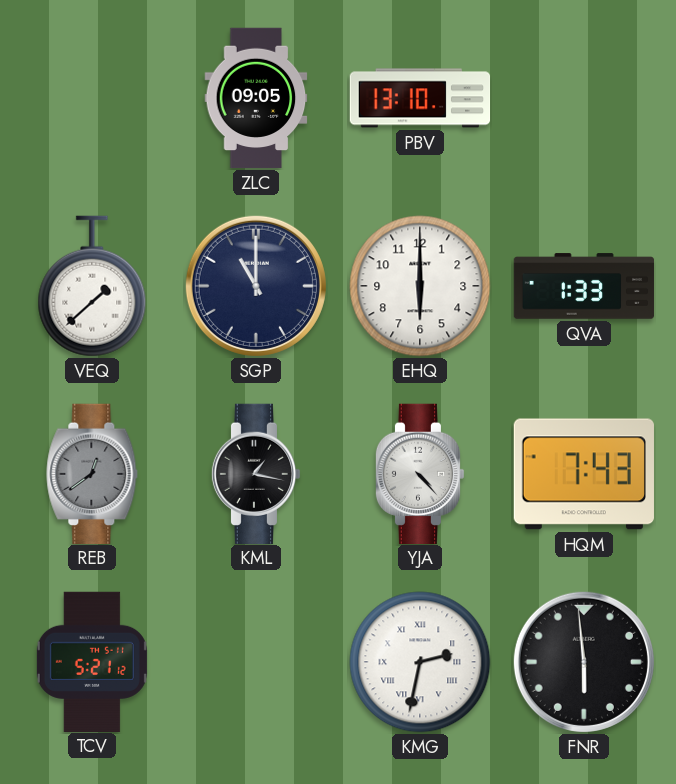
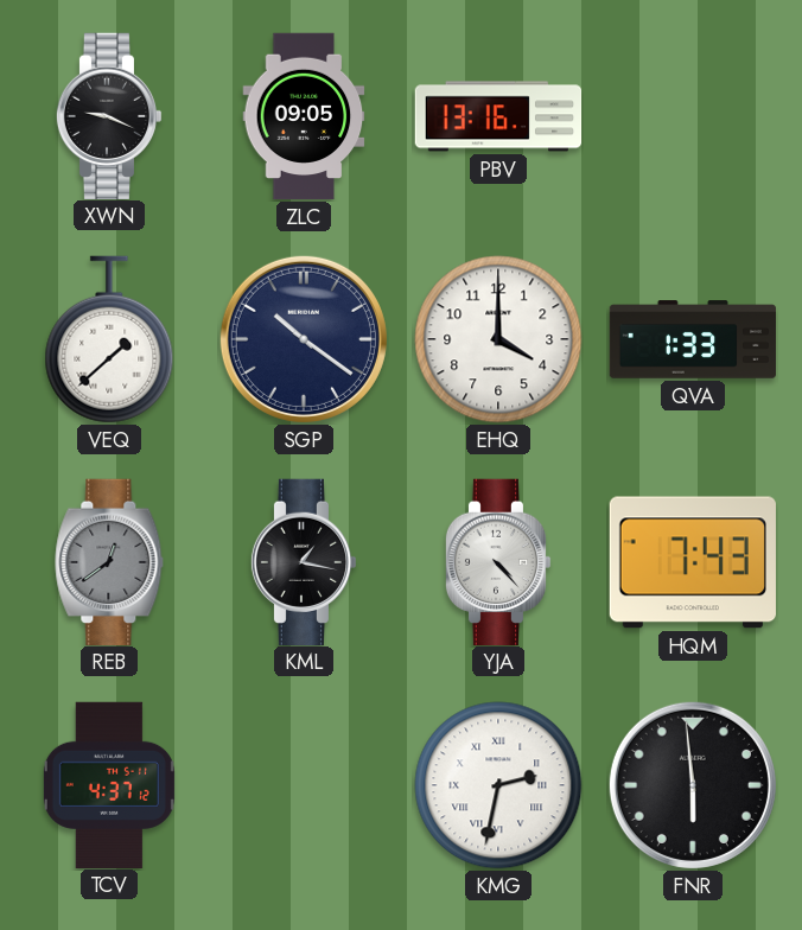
XWN: none -> 9:19 (109, 115)
PBV: 13:10 -> 13:16 (498, 116)
SGP: 11:00 -> 10:21 (304, 339)
EHQ: 6:00 -> 4:00 (498, 339)
TCV: 5:21 -> 4:37 (109, 784)
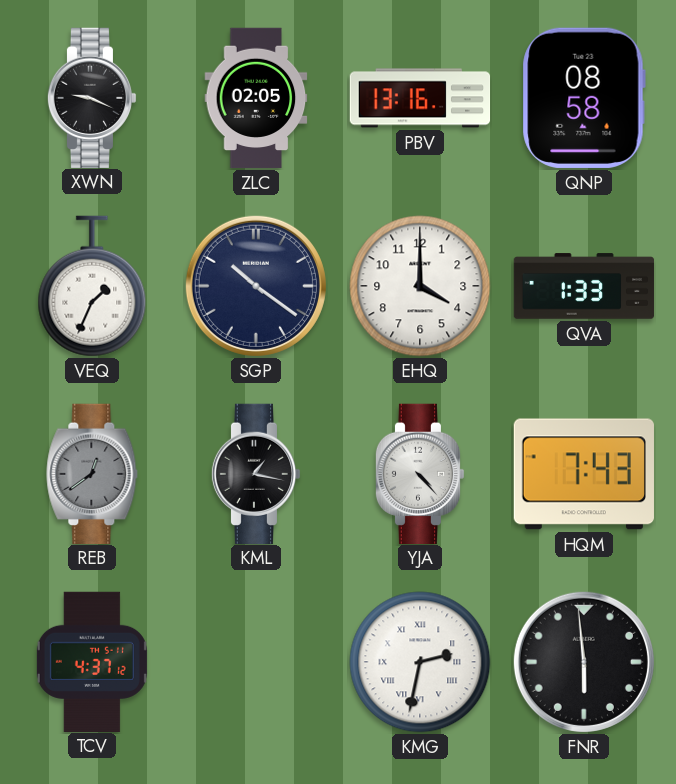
ZLC: 09:05 -> 02:05 (256, 98)
QNP: none -> 08:58 (584, 98)
VEQ: 1:38 -> 1:34 (92, 286)
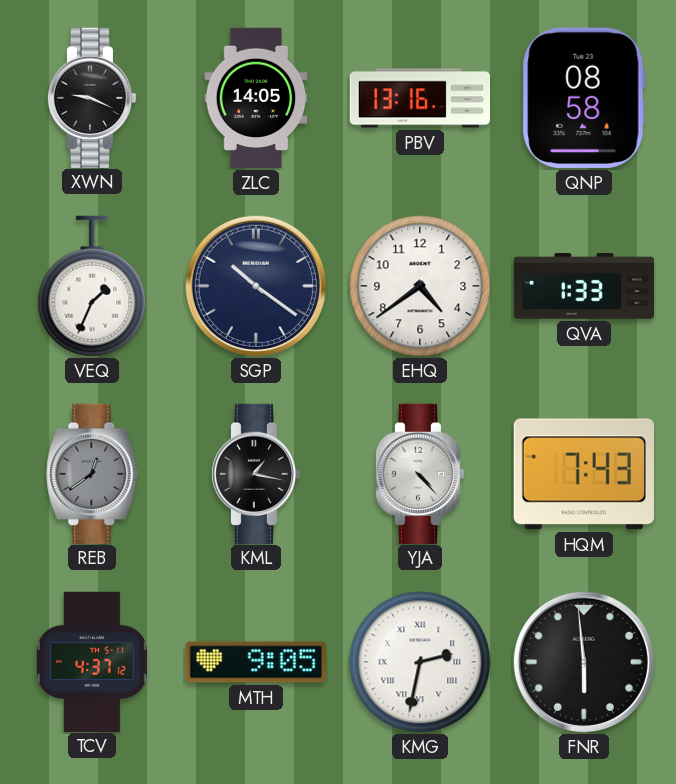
ZLC: 02:05 -> 14:05 (256, 98)
EHQ: 4:00 -> 4:39 (420, 286)
MTH: none -> 9:05 (256, 662)
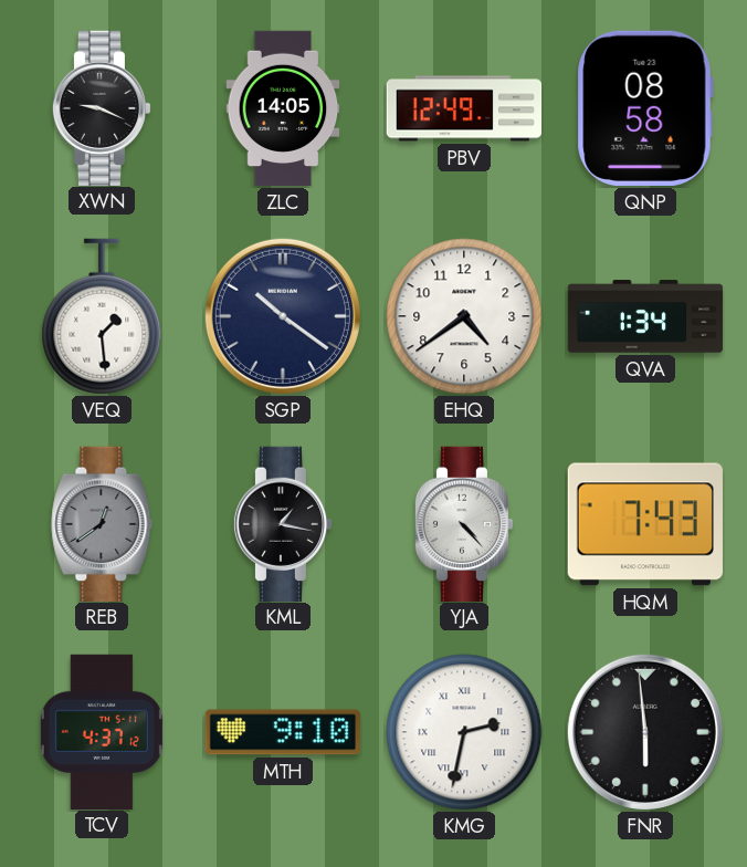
PBV: 13:16 -> 12:49 (464, 108)
VEQ: 1:34 -> 1:29 (102, 316)
QVA: 1:33 -> 1:34 (645, 316)
MTH: 9:05 -> 9:10 (283, 732)
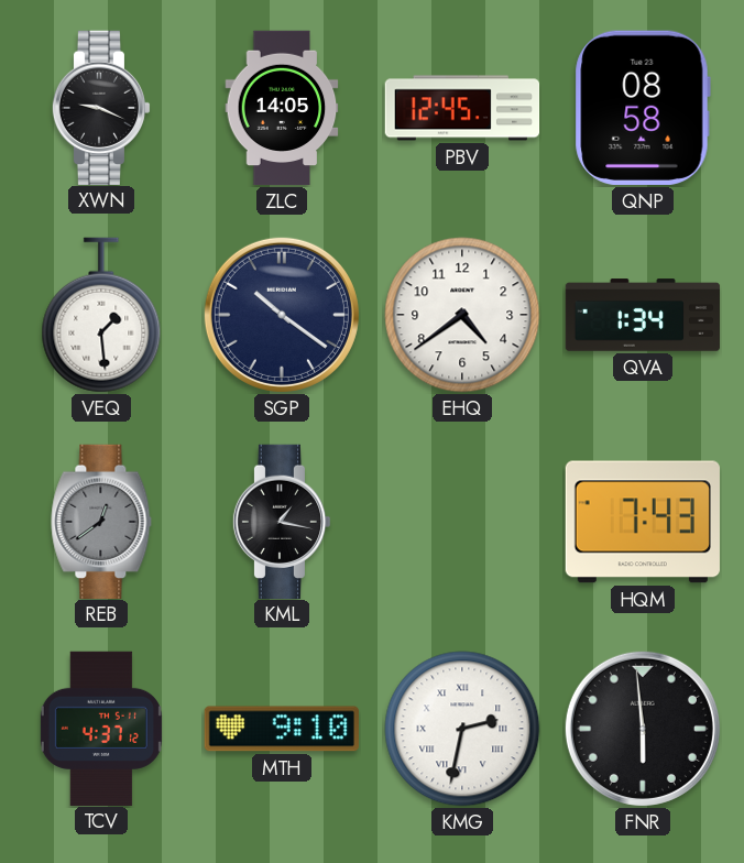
PBV: 12:49 -> 12:45 (462, 108)
YJA: 4:23 -> none (464, 523)
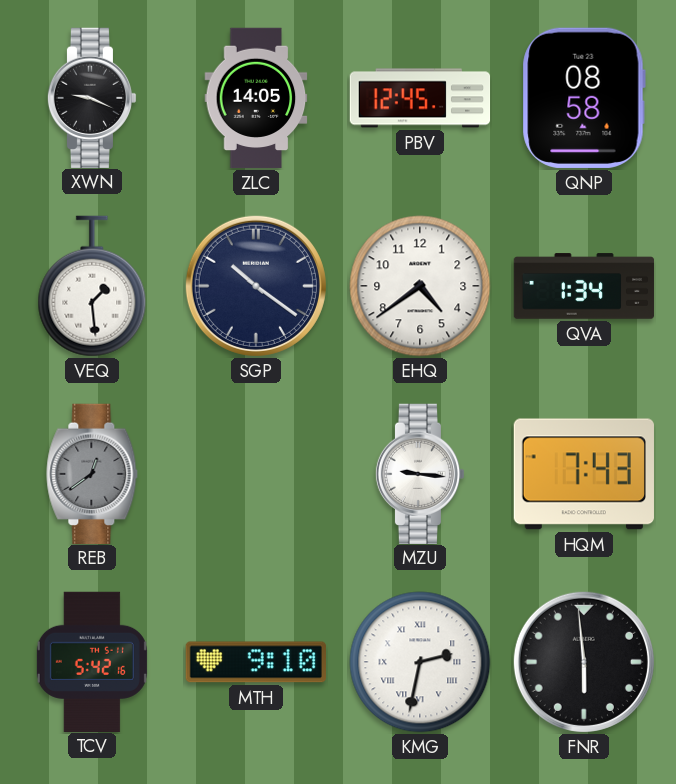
KML: 1:17 -> none (282, 521)
MZU: none -> 9:16 (420, 473)
TCV: 4:37 -> 5:42 (92, 661)
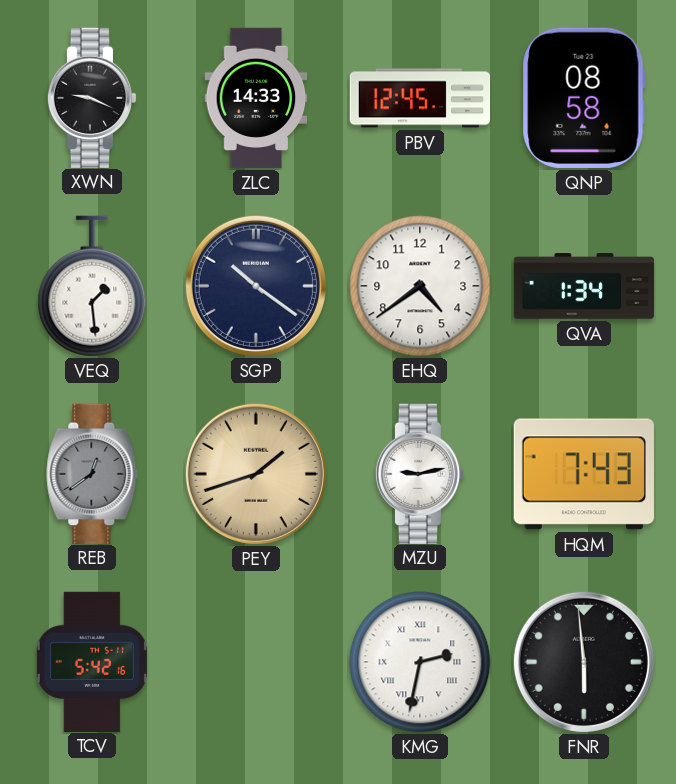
ZLC: 14:05 -> 14:33 (256, 98)
PEY: none -> 1:42 (256, 474)
MZU: 9:16 -> 9:13 (420, 473)
MTH: 9:10 -> none (256, 662)
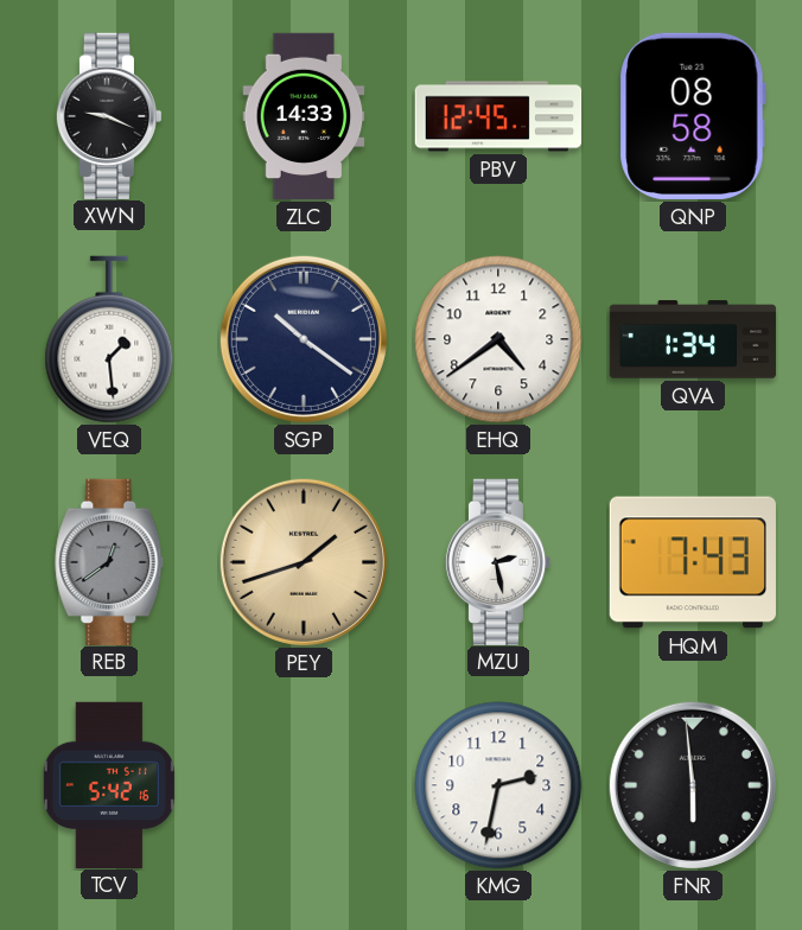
MZU: 9:13 -> 2:28 (498, 561)
KMG numerals: Roman -> Arabic (498, 785)
